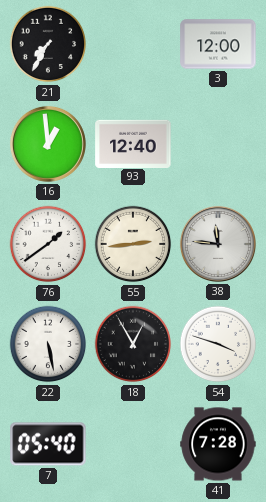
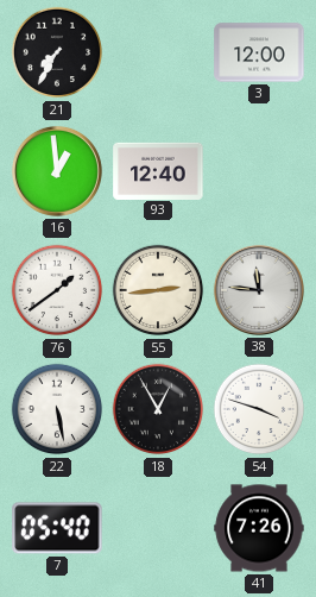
41: 7:28 -> 7:26 (259, 528)
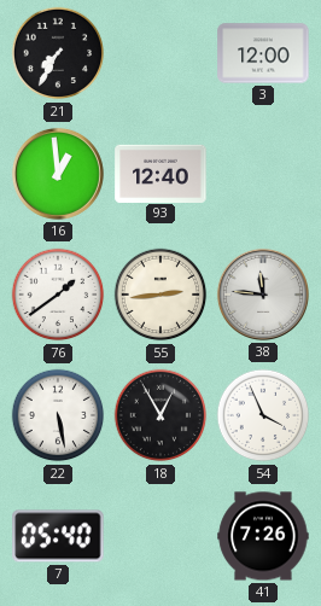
54: 3:48 -> 3:56 (263, 415)
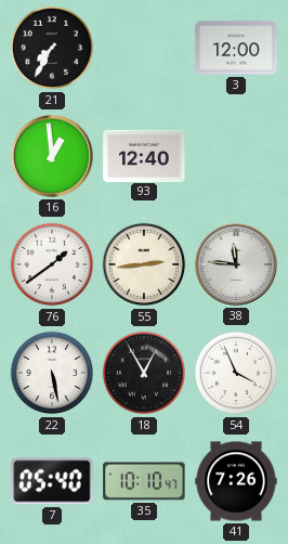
35: none -> 10:10 (144, 481)
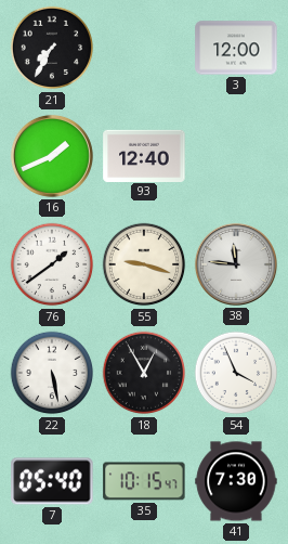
16: 12:59 -> 1:41 (52, 156)
55: 2:44 -> 9:18 (144, 264)
35: 10:10 -> 10:15 (144, 481)
41: 7:26 -> 7:30 (236, 481)
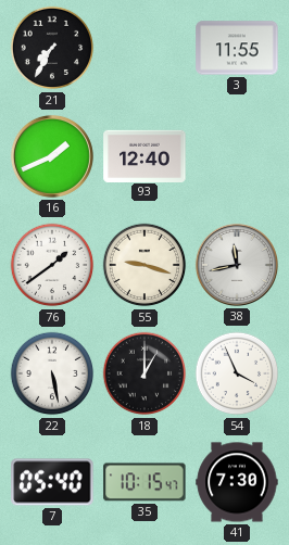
3: 12:00 -> 11:55 (237, 48)
38: 11:46 -> 11:43 (237, 265)
18: 12:55 -> 1:00 (144, 373)
